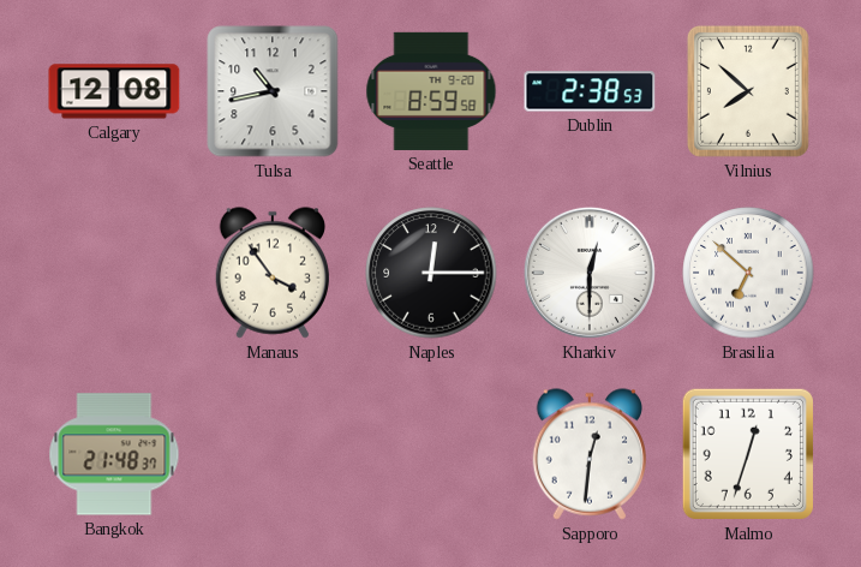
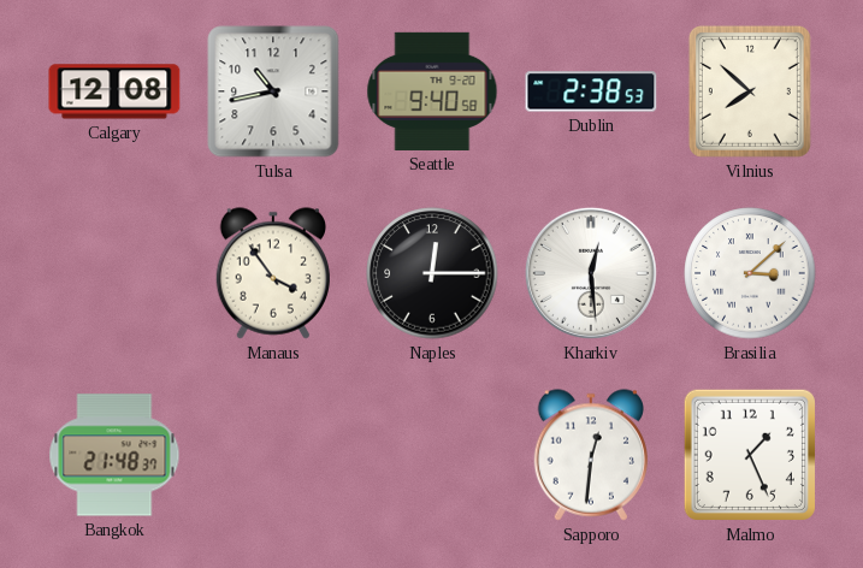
Seattle: 8:59 -> 9:40 (432, 91)
Kharkiv: 12:30 -> 12:29 (591, 273)
Brasilia: 6:52 -> 3:08 (750, 273)
Malmo: 12:33 -> 1:26 (750, 455)
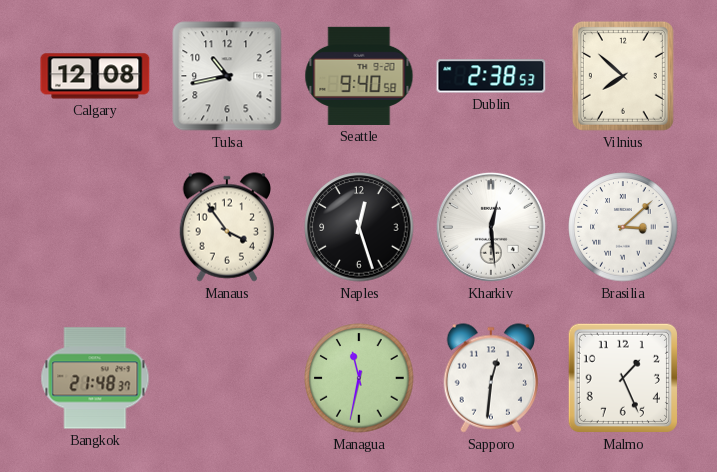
Naples: 12:15 -> 12:27 (359, 227)
Managua: none -> 11:32 (359, 378)
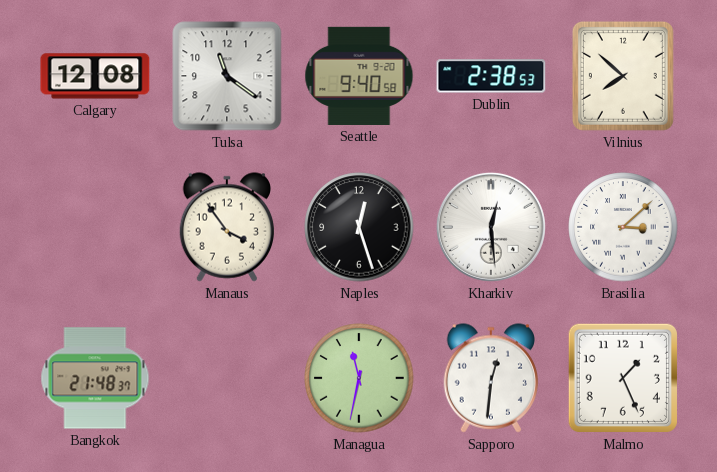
Tulsa: 10:43 -> 11:21 (227, 76)
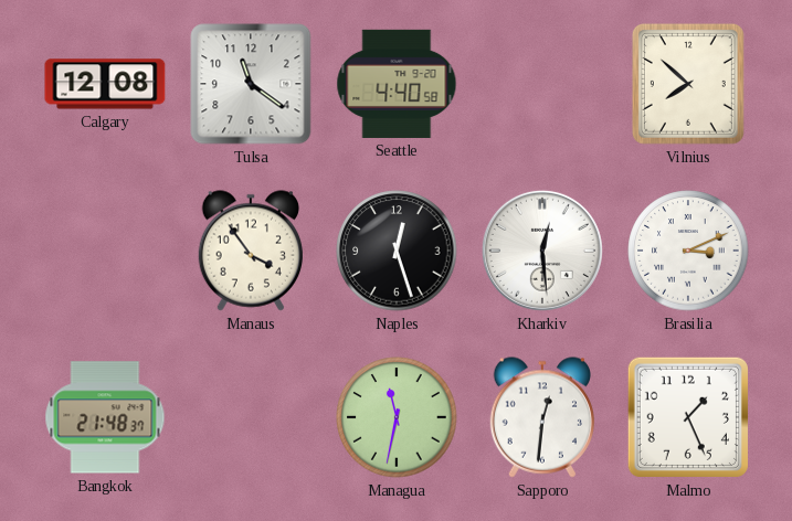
Seattle: 9:40 -> 4:40 (397, 84)
Dublin: 2:38 -> none (491, 76)
Brasilia: 3:08 -> 3:11 (688, 251)
